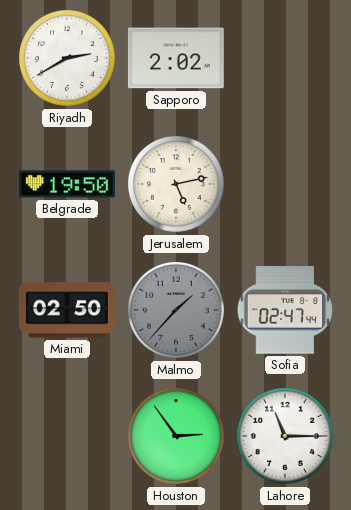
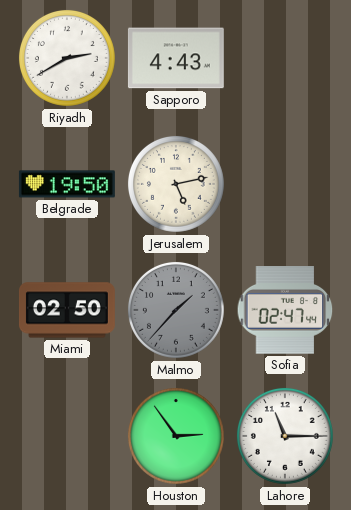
Sapporo: 2:02 -> 4:43 (176, 58)
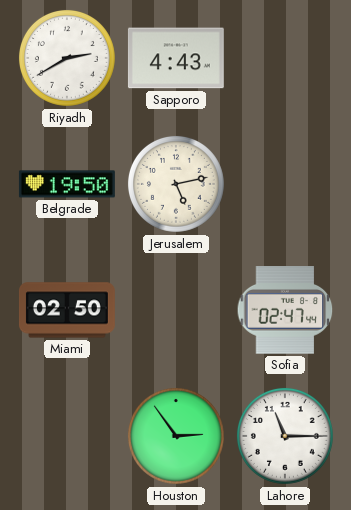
Malmo: 1:37 -> none (176, 310)
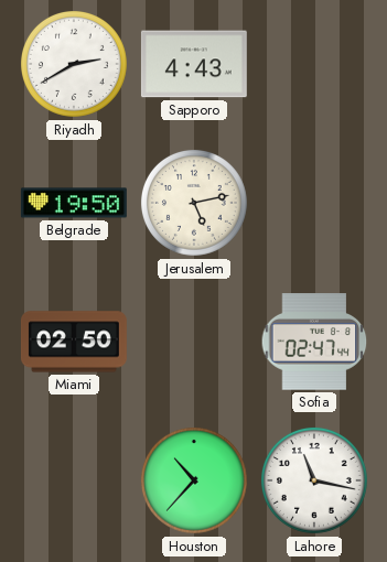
Houston: 2:54 -> 10:37 (194, 480)
Lahore: 11:15 -> 11:17 (314, 480)
